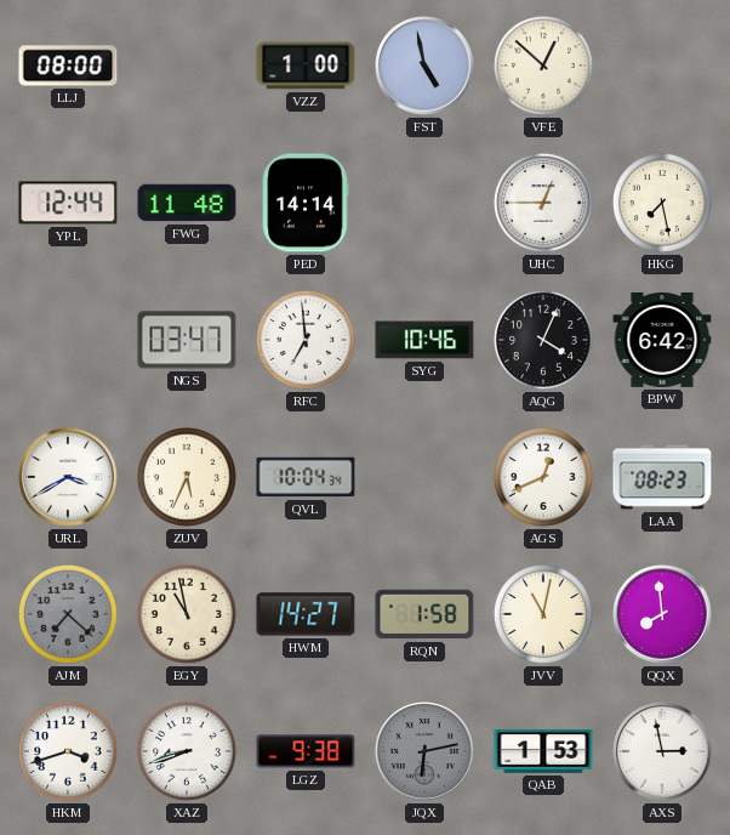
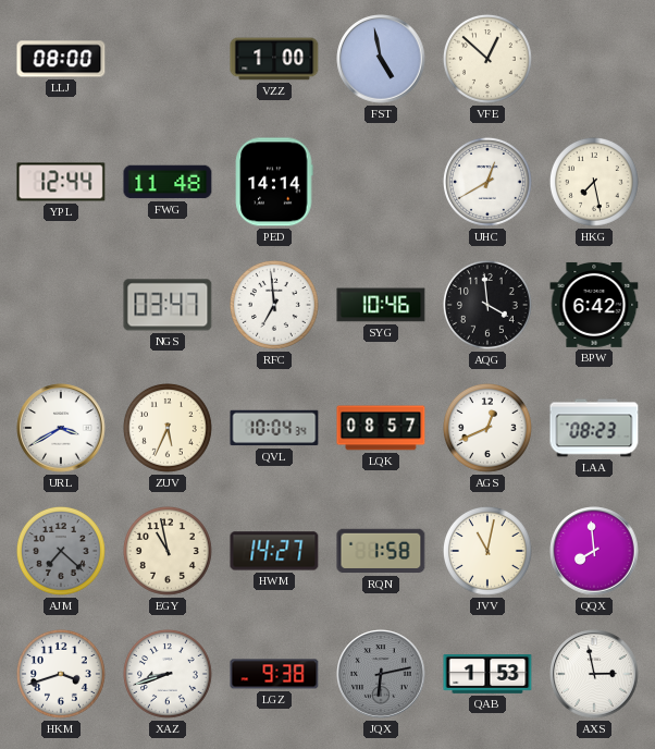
UHC: 12:45 -> 12:40 (487, 182)
AQG: 4:04 -> 3:59 (487, 305)
LQK: none -> 08:57 (381, 428)
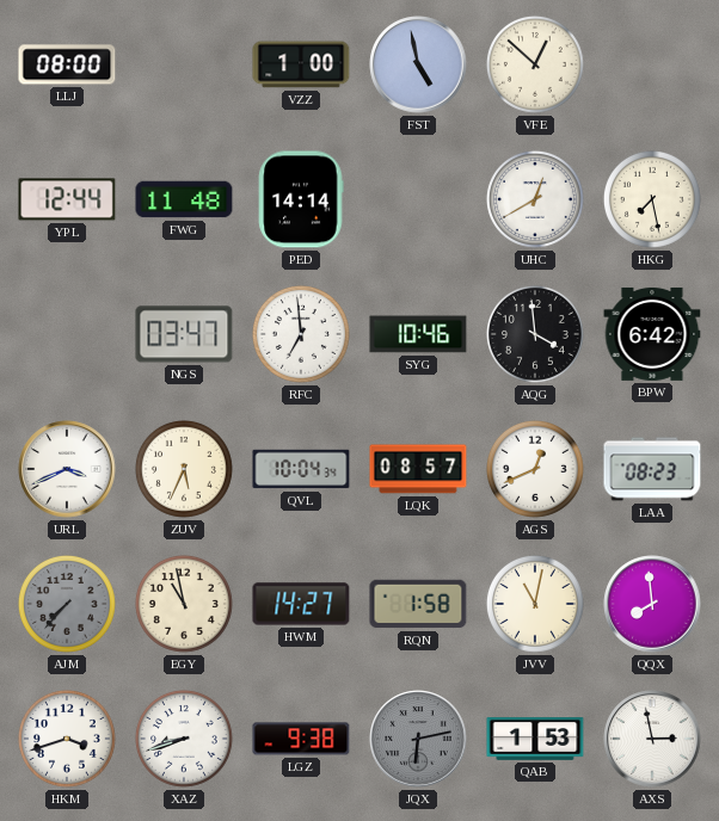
URL: 3:40 -> 3:41 (67, 469)
AJM: 7:22 -> 7:37 (67, 604)
